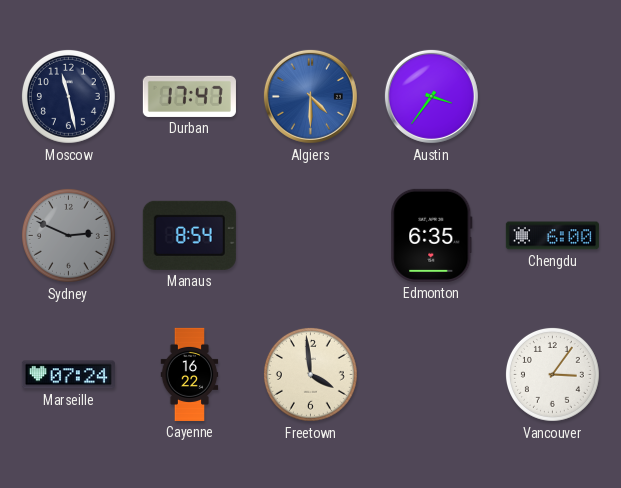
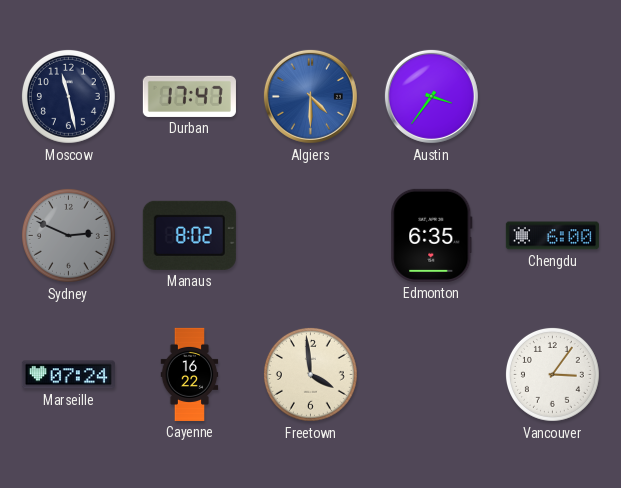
Manaus: 8:54 -> 8:02 (189, 235)
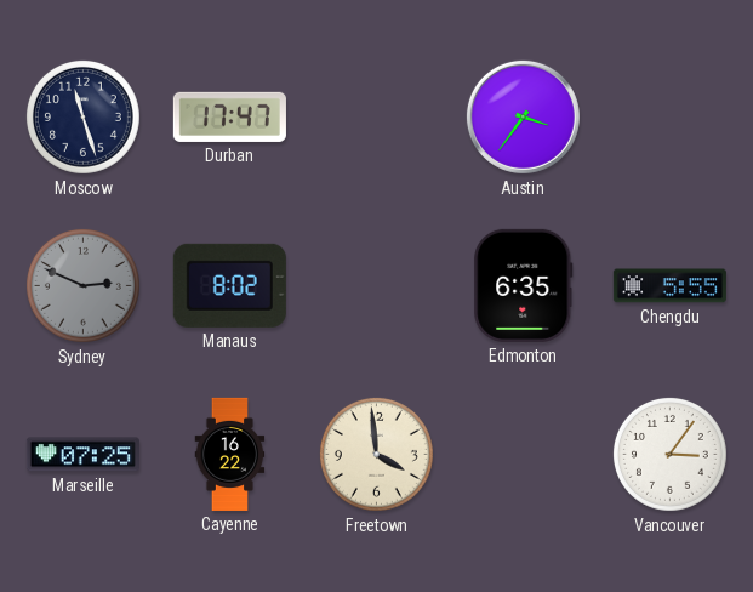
Moscow: 11:28 -> 11:27 (82, 116)
Algiers: 4:30 -> none (310, 96)
Chengdu: 6:00 -> 5:55 (669, 286)
Marseille: 07:24 -> 07:25 (82, 455)
